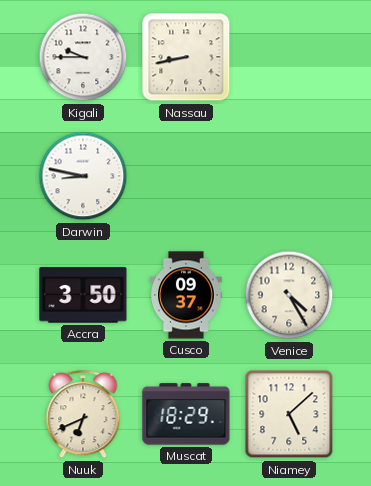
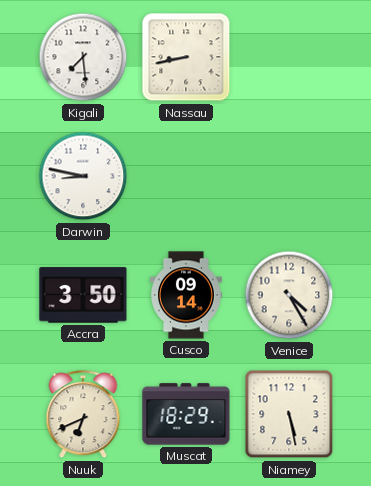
Kigali: 9:45 -> 7:29 (83, 57)
Cusco: 09:37 -> 09:14 (187, 295)
Niamey: 5:08 -> 5:28 (289, 414)
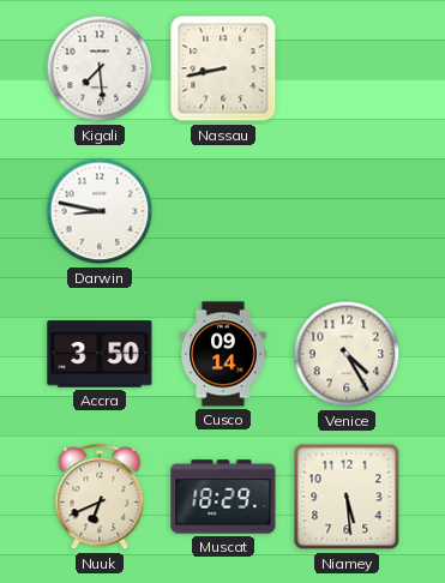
Niamey: 5:28 -> 5:29 (347, 497)
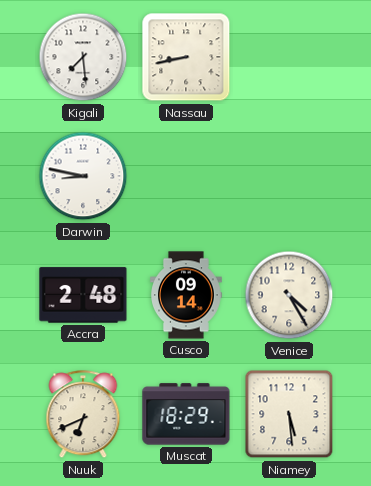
Accra: 3:50 -> 2:48 (83, 295)
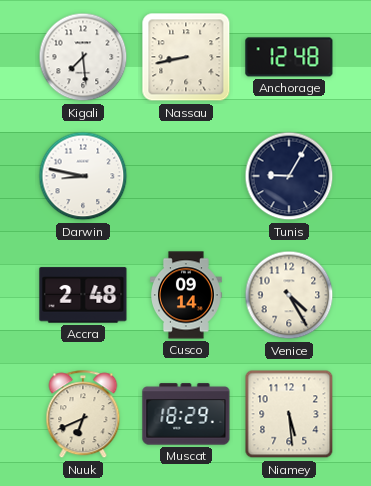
Anchorage: none -> 12:48 (289, 57)
Tunis: none -> 9:05 (289, 176)
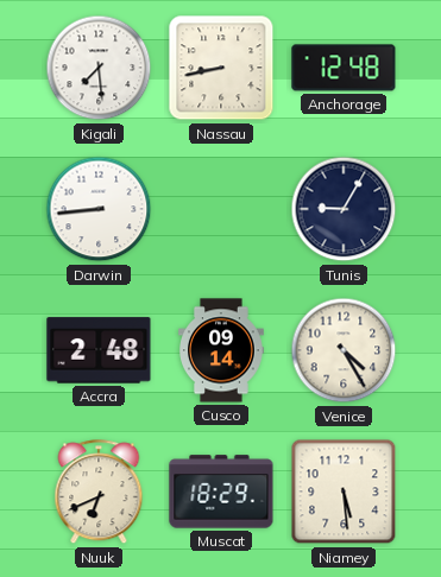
Darwin: 8:47 -> 8:44 (99, 209)
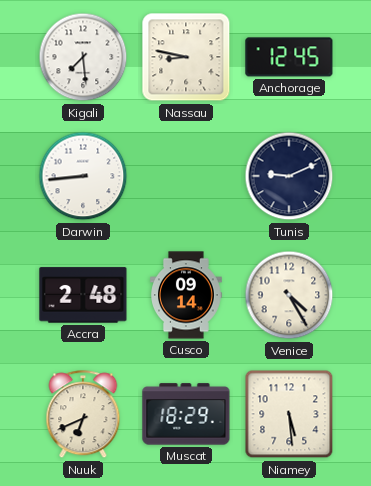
Nassau: 8:43 -> 8:47 (186, 57)
Anchorage: 12:48 -> 12:45 (289, 57)
Tunis: 9:05 -> 9:11 (289, 176)
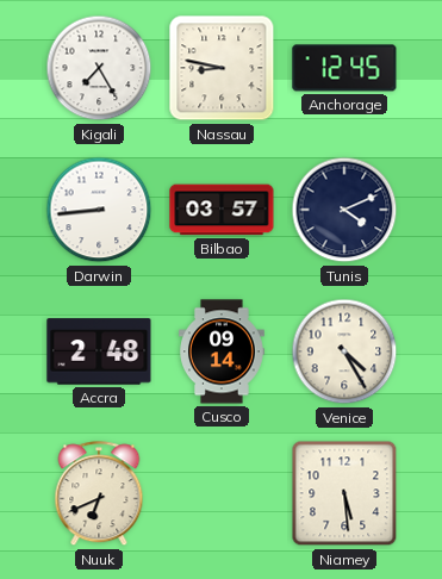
Kigali: 7:29 -> 7:25 (99, 68)
Bilbao: none -> 03:57 (222, 210)
Tunis: 9:11 -> 4:11 (344, 210)
Muscat: 18:29 -> none (186, 414)
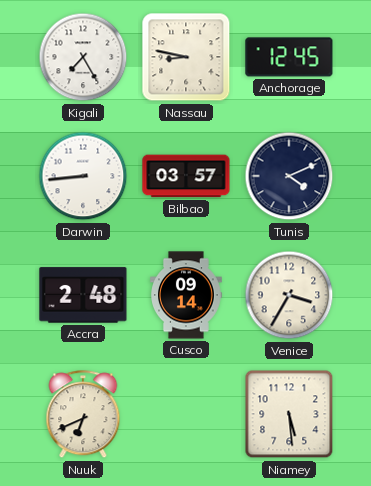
Venice: 4:25 -> 3:35 (289, 295)
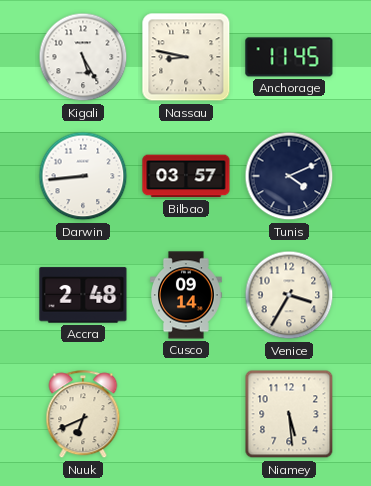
Kigali: 7:25 -> 5:25 (83, 57)
Anchorage: 12:45 -> 11:45 (289, 57)
